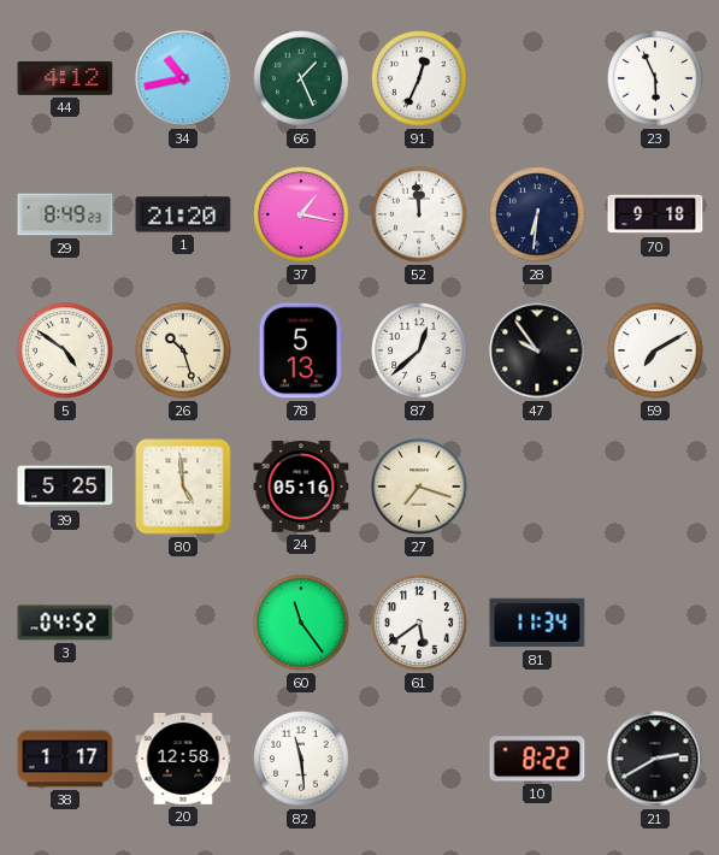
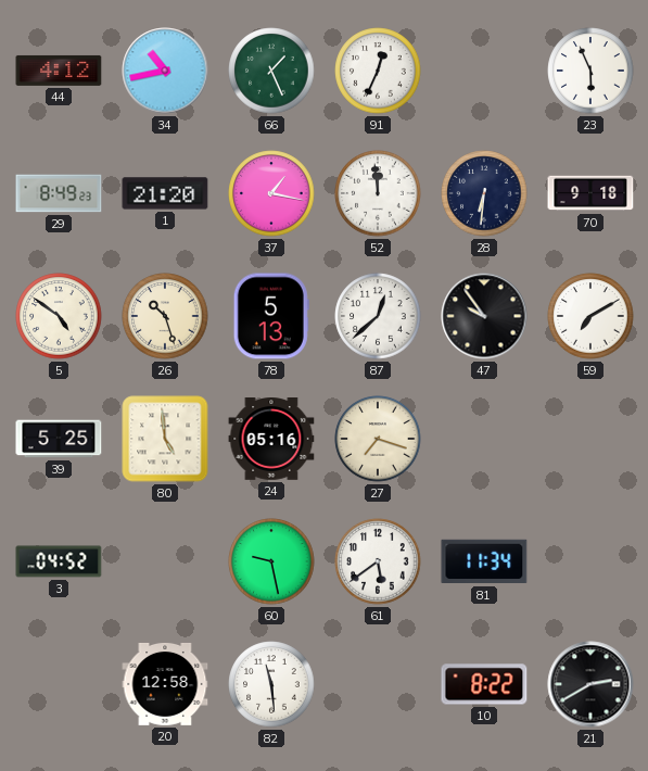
60: 11:24 -> 9:28 (271, 561)
38: 1:17 -> none (65, 759)
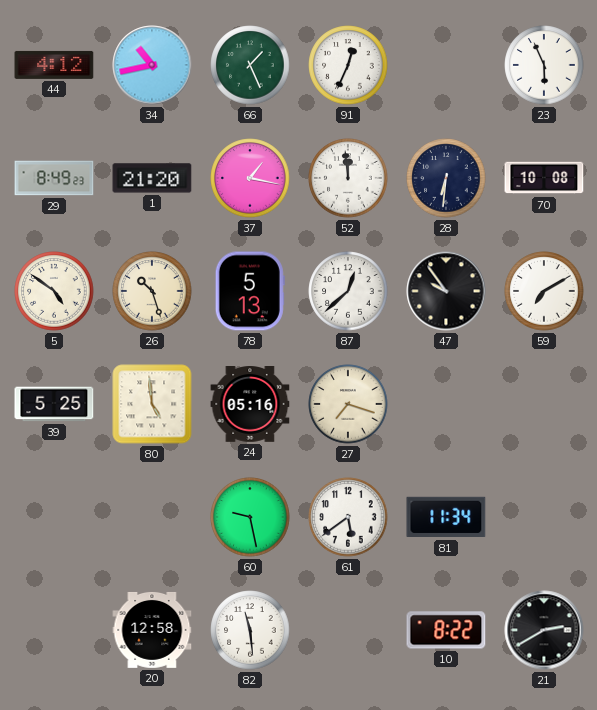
70: 9:18 -> 10:08 (544, 178)
3: 04:52 -> none (59, 561)
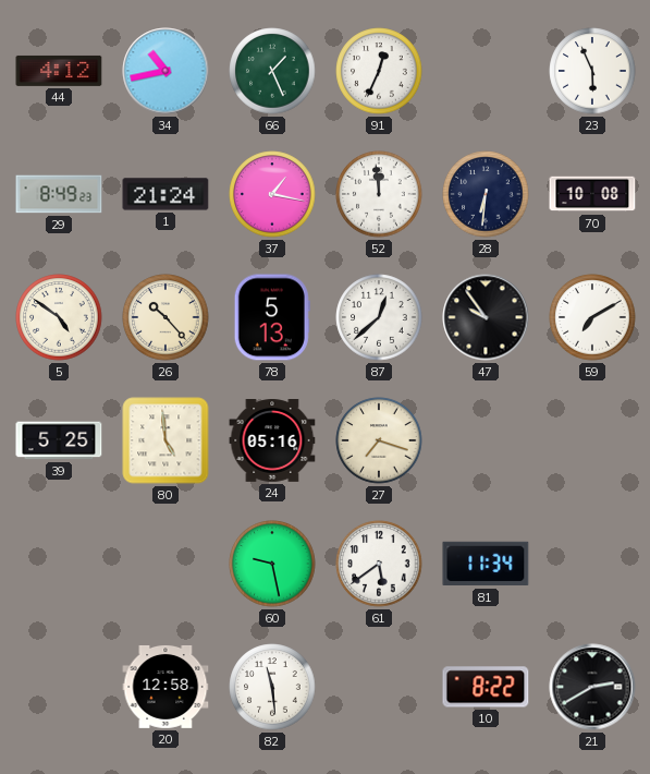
1: 21:20 -> 21:24 (165, 194)
26: 10:27 -> 10:23 (165, 317)
